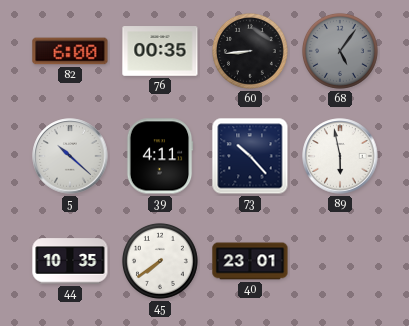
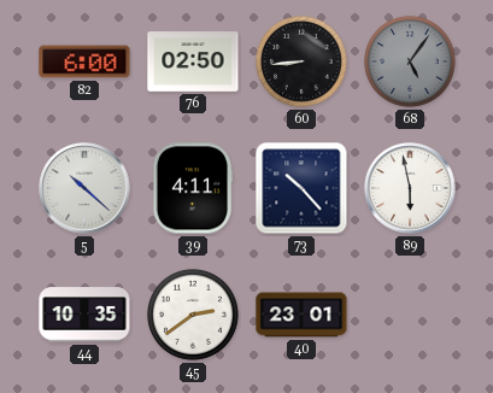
76: 00:35 -> 02:50 (193, 61)
45: 7:39 -> 2:39 (193, 315)
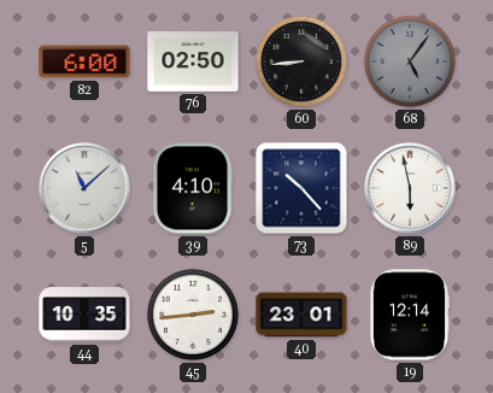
5: 10:22 -> 11:08 (84, 188)
39: 4:11 -> 4:10 (193, 188)
45: 2:39 -> 2:44 (193, 315)
19: none -> 12:14 (410, 315)
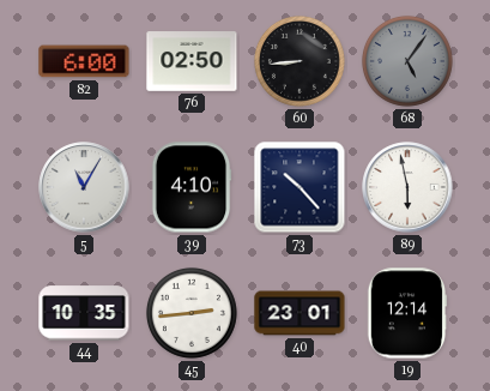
5: 11:08 -> 11:05 (84, 187)
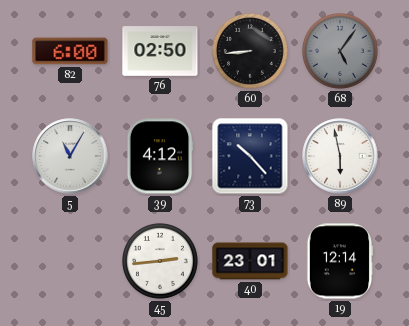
39: 4:10 -> 4:12 (160, 156)
44: 10:35 -> none (84, 313)
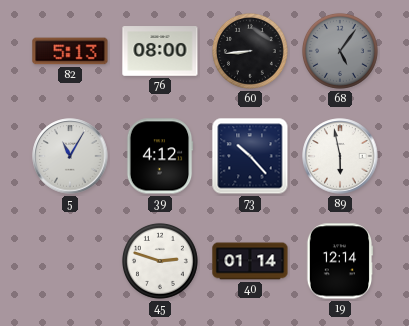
82: 6:00 -> 5:13 (70, 51)
76: 02:50 -> 08:00 (160, 51)
45: 2:44 -> 2:48 (160, 261)
40: 23:01 -> 01:14 (250, 261)
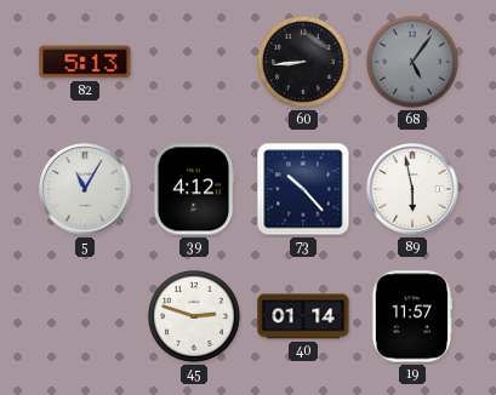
76: 08:00 -> none (160, 51)
19: 12:14 -> 11:57 (412, 316)
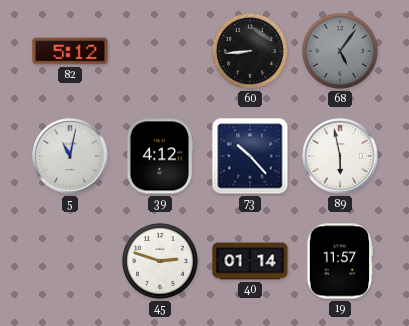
82: 5:13 -> 5:12 (70, 51)
5: 11:05 -> 11:02 (70, 156)
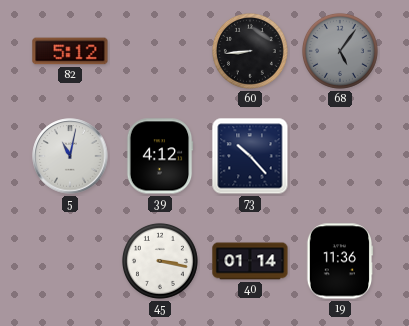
89: 5:58 -> none (340, 156)
45: 2:48 -> 3:17 (160, 261)
19: 11:57 -> 11:36 (340, 261)
